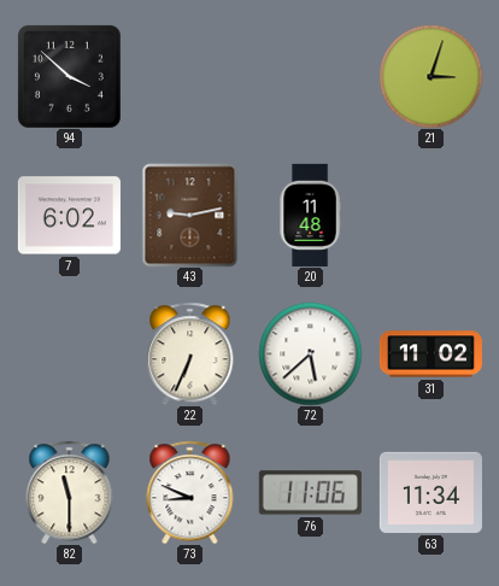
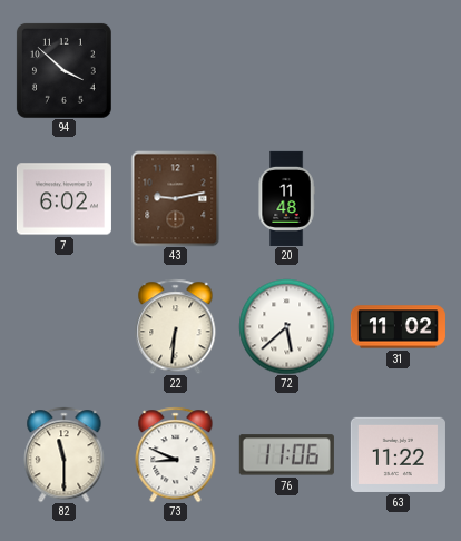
21: 3:03 -> none (430, 76)
22: 6:34 -> 6:31 (176, 326)
63: 11:34 -> 11:22 (398, 454)
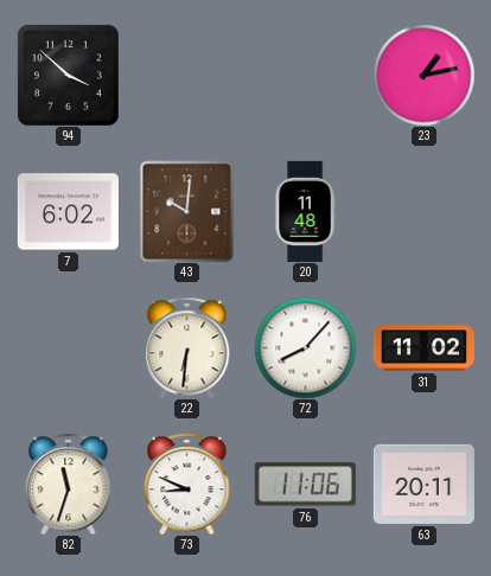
23: none -> 1:13 (423, 75)
43: 9:13 -> 10:01 (187, 211)
72: 5:38 -> 8:07 (305, 347)
82: 11:30 -> 11:33 (69, 484)
63: 11:22 -> 20:11 (423, 484)
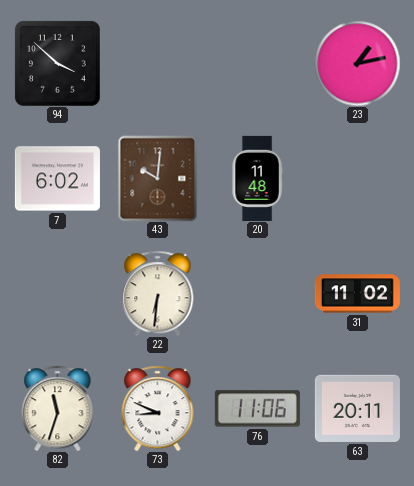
72: 8:07 -> none (305, 347)
